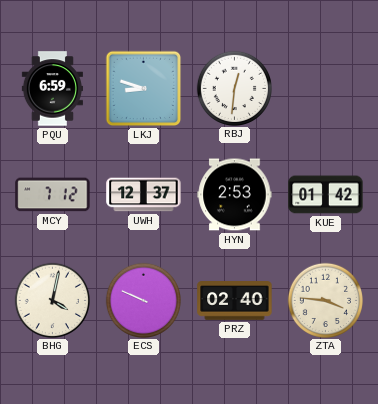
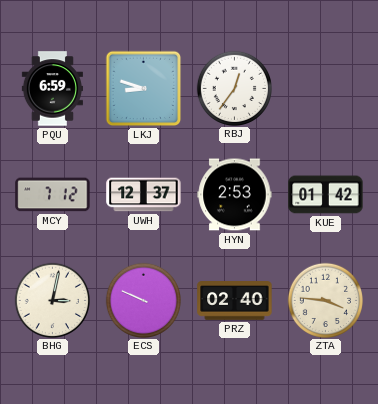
RBJ: 12:31 -> 12:36 (234, 88)
BHG: 4:02 -> 3:02 (52, 300)
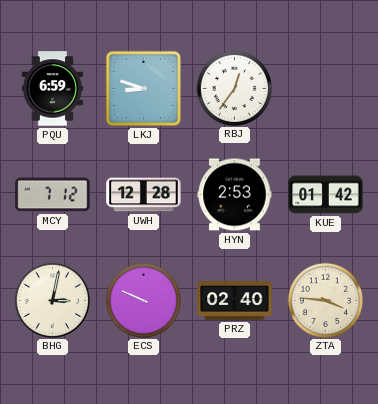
UWH: 12:37 -> 12:28 (144, 195)
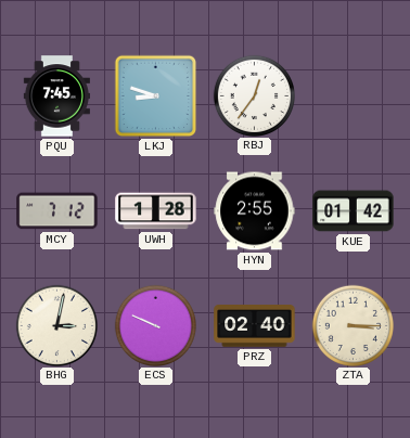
PQU: 6:59 -> 7:45 (56, 96)
UWH: 12:28 -> 1:28 (156, 211)
HYN: 2:53 -> 2:55 (255, 211)
ZTA: 3:46 -> 3:15 (353, 325)
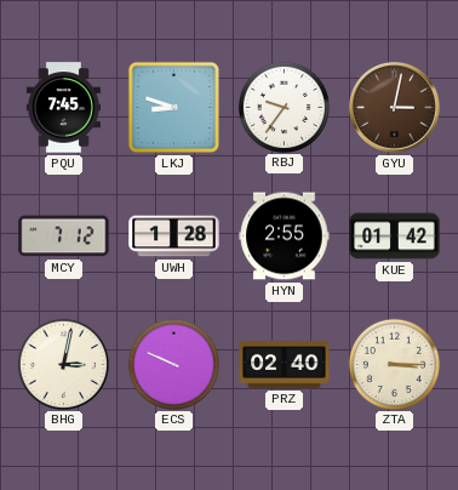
RBJ: 12:36 -> 9:36 (284, 107)
GYU: none -> 3:02 (395, 108)
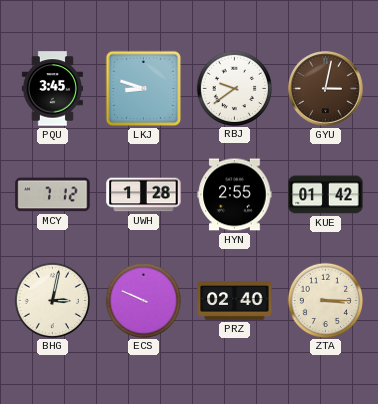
PQU: 7:45 -> 3:45 (52, 89)
RBJ: 9:36 -> 9:39 (234, 88)
